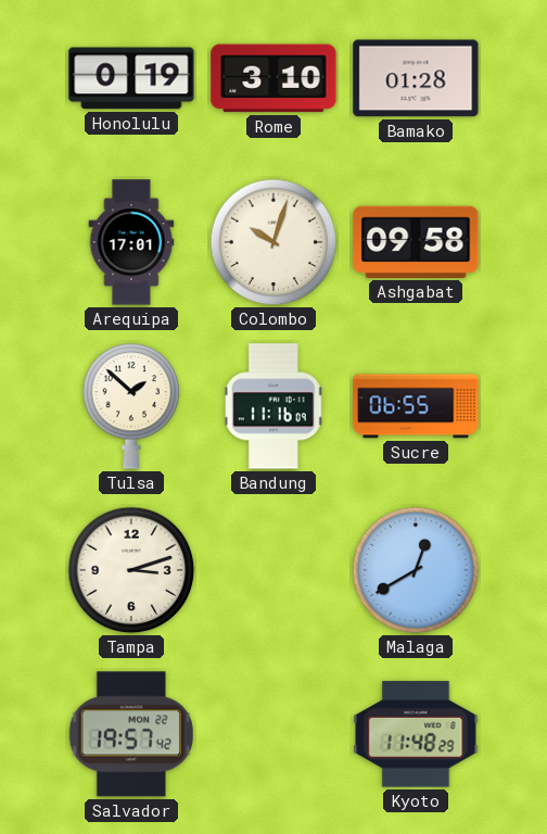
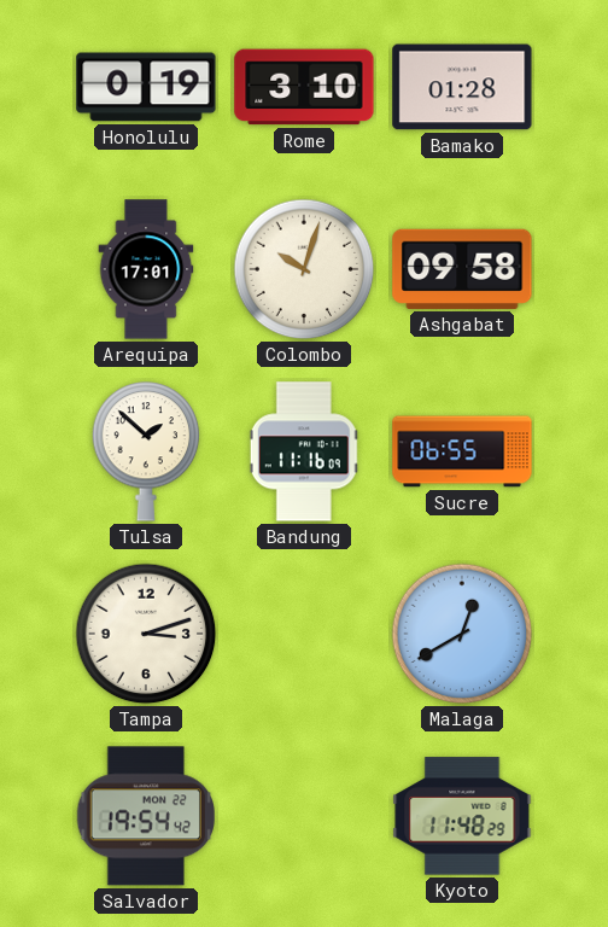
Salvador: 19:57 -> 19:54 (146, 816)
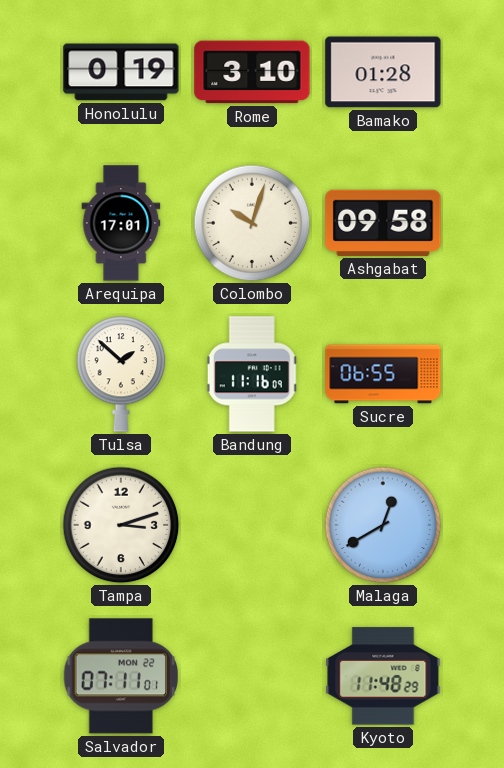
Salvador: 19:54 -> 07:11 (121, 676)
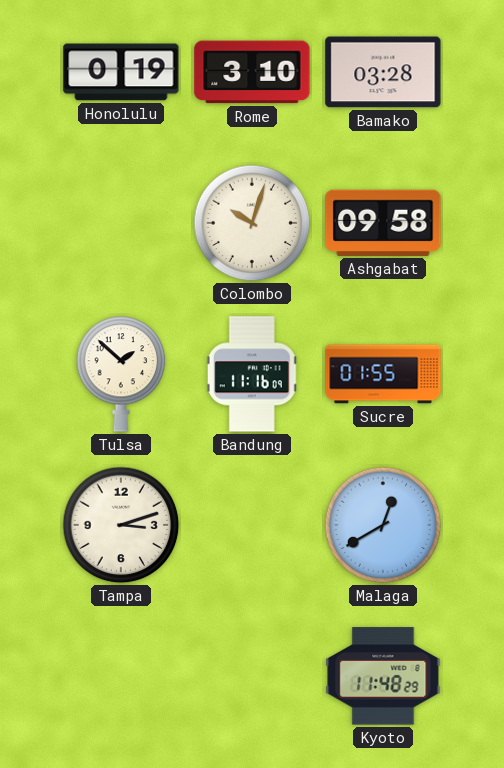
Bamako: 01:28 -> 03:28 (383, 72)
Arequipa: 17:01 -> none (121, 223)
Sucre: 06:55 -> 01:55 (383, 374)
Salvador: 07:11 -> none (121, 676)
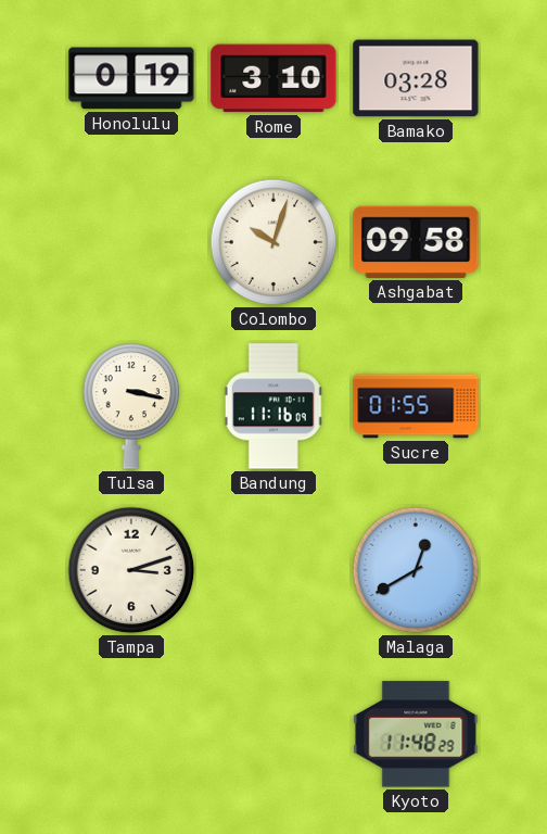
Tulsa: 1:52 -> 3:17 (131, 406)
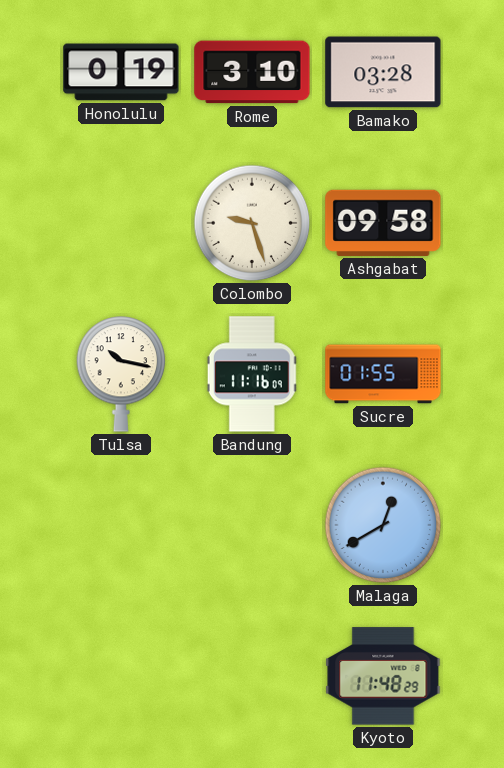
Colombo: 10:03 -> 9:27 (252, 223)
Tulsa: 3:17 -> 10:17 (121, 374)
Tampa: 3:12 -> none (131, 570)
